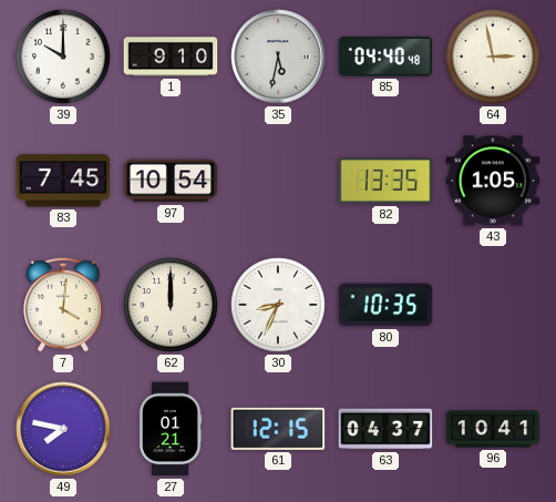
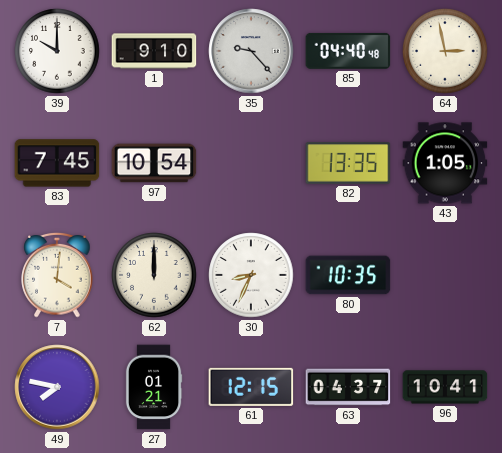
35: 5:32 -> 9:23 (251, 51)
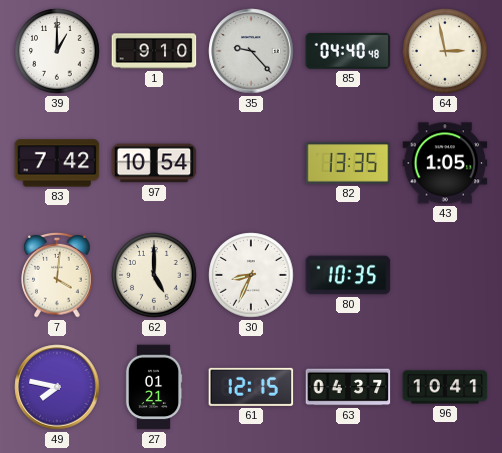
39: 10:00 -> 1:00 (57, 51)
83: 7:45 -> 7:42 (57, 163)
62: 12:00 -> 5:00 (154, 275)
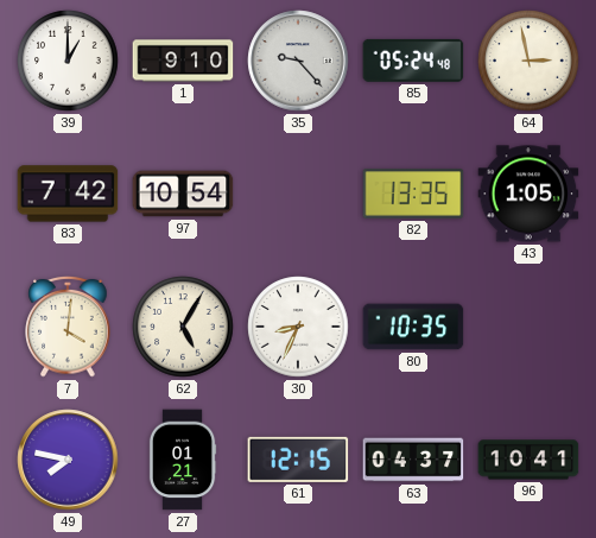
85: 04:40 -> 05:24 (413, 61)
62: 5:00 -> 5:05 (183, 327)
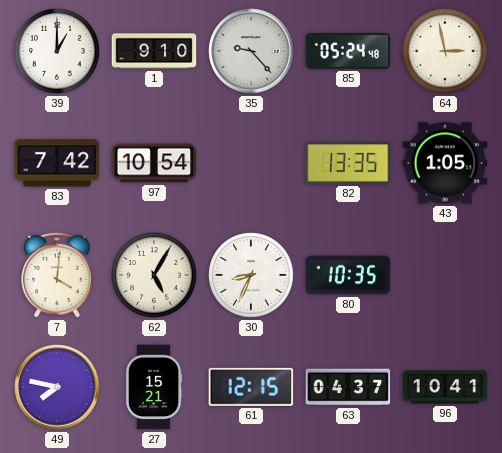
27: 01:21 -> 15:21 (154, 387)
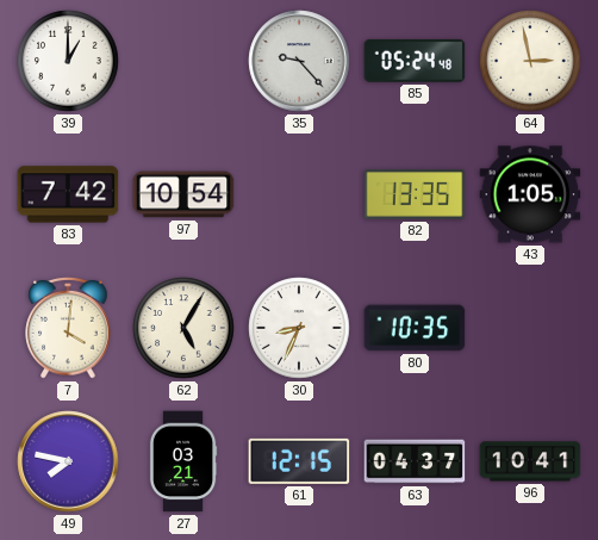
1: 9:10 -> none (154, 51)
27: 15:21 -> 03:21 (183, 461)
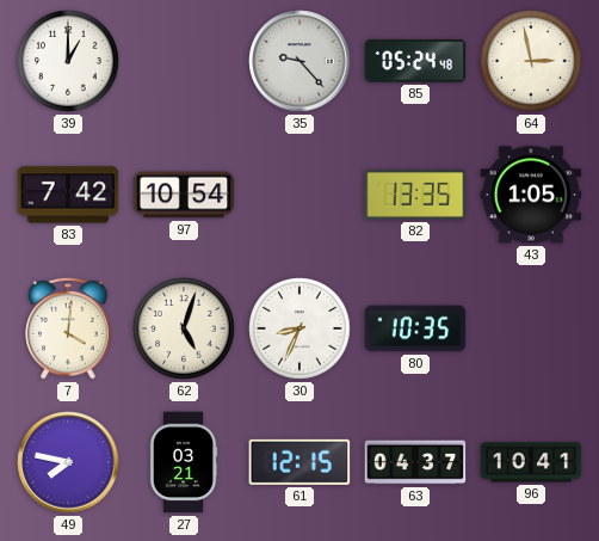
62: 5:05 -> 5:03 (184, 328)
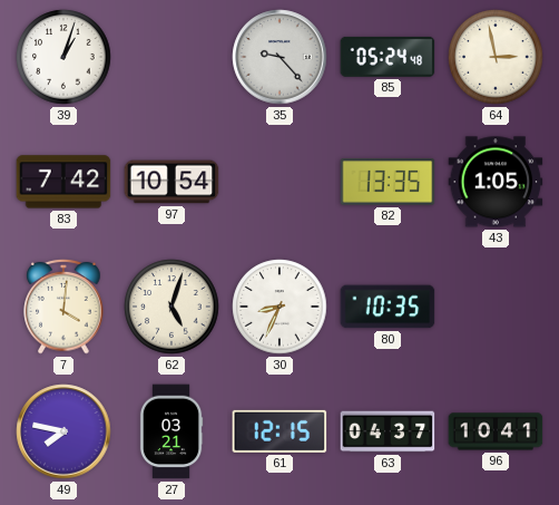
39: 1:00 -> 1:03 (63, 57)
